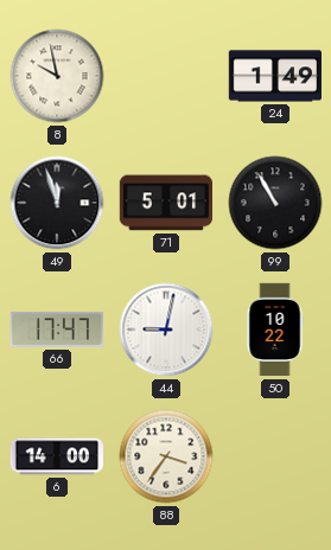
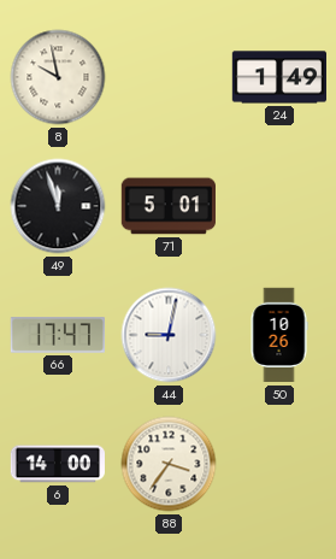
99: 10:55 -> none (275, 203)
50: 10:22 -> 10:26 (279, 335)
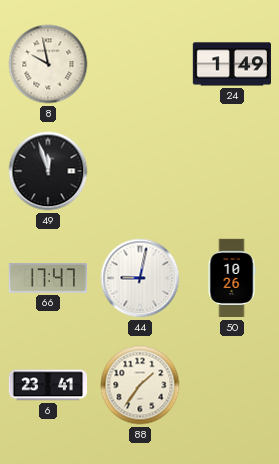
71: 5:01 -> none (167, 206)
6: 14:00 -> 23:41 (47, 385)
88: 3:36 -> 1:36 (140, 385)
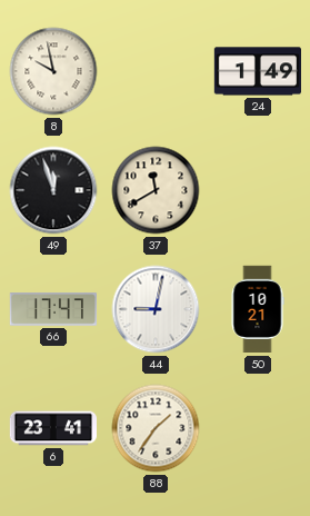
37: none -> 11:40 (156, 190)
50: 10:26 -> 10:21 (258, 309)
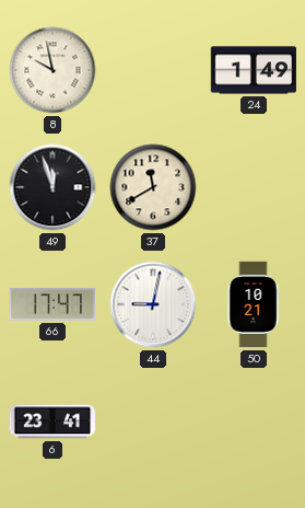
88: 1:36 -> none (156, 428)
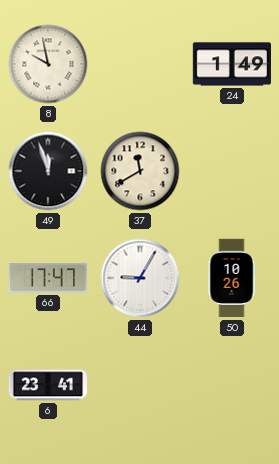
44: 9:02 -> 9:05 (140, 278)
50: 10:21 -> 10:26 (232, 278)
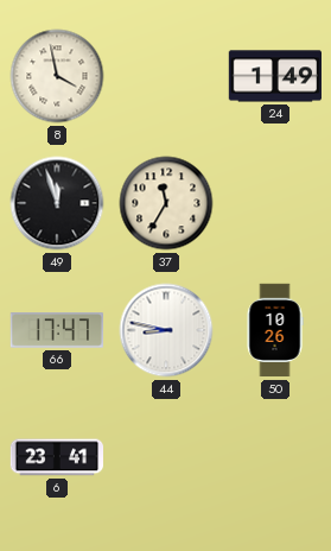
8: 9:58 -> 3:58 (57, 76)
37: 11:40 -> 11:35 (166, 203)
44: 9:05 -> 8:47 (166, 330)
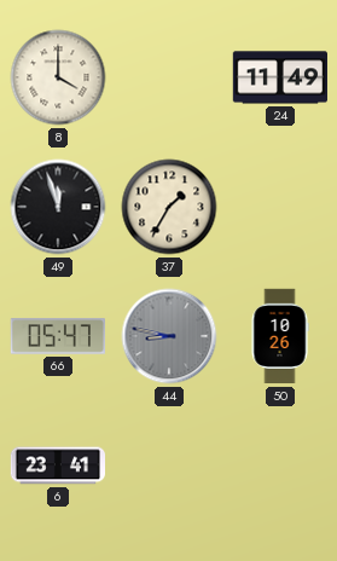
8: 3:58 -> 4:00 (58, 77)
24: 1:49 -> 11:49 (279, 77)
37: 11:35 -> 1:35 (169, 207)
66: 17:47 -> 05:47 (57, 336)
44 dial: white -> grey (169, 336)
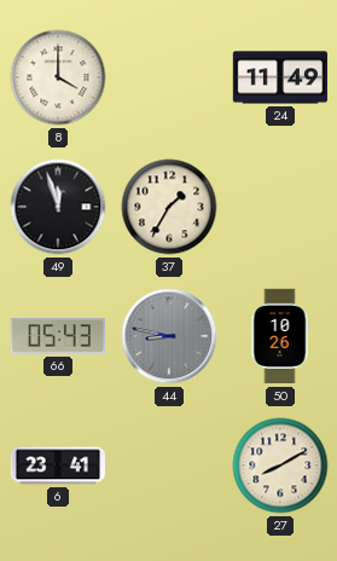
66: 05:47 -> 05:43 (57, 336)
27: none -> 8:10 (280, 465)
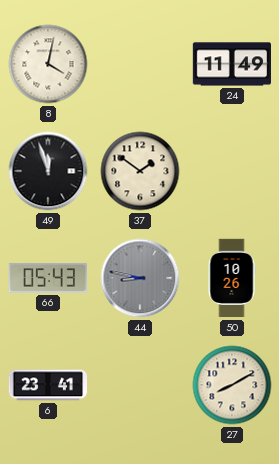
8: 4:00 -> 4:02 (48, 64)
37: 1:35 -> 1:51 (140, 171)
